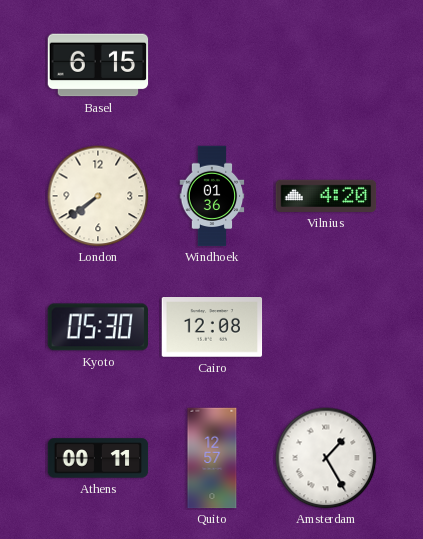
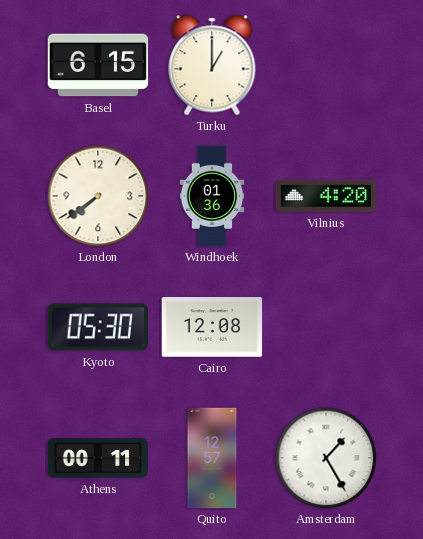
Turku: none -> 1:00 (212, 65)
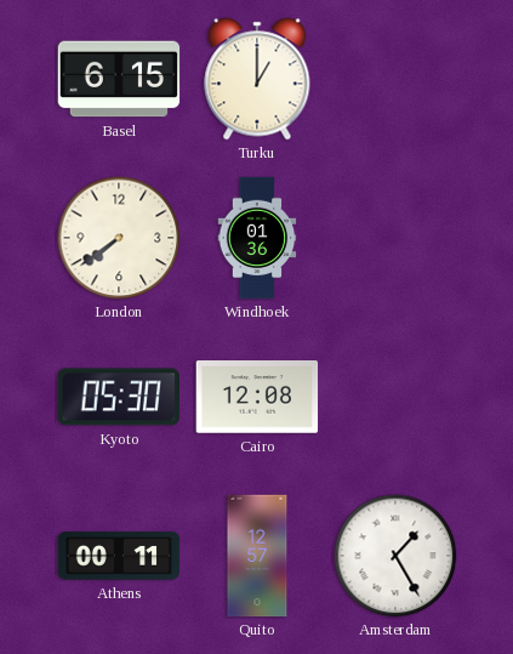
Vilnius: 4:20 -> none (326, 196)
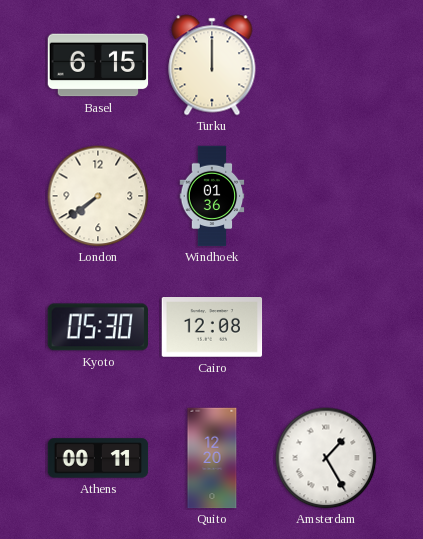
Turku: 1:00 -> 12:00 (212, 65)
Quito: 12:57 -> 12:20 (212, 458)
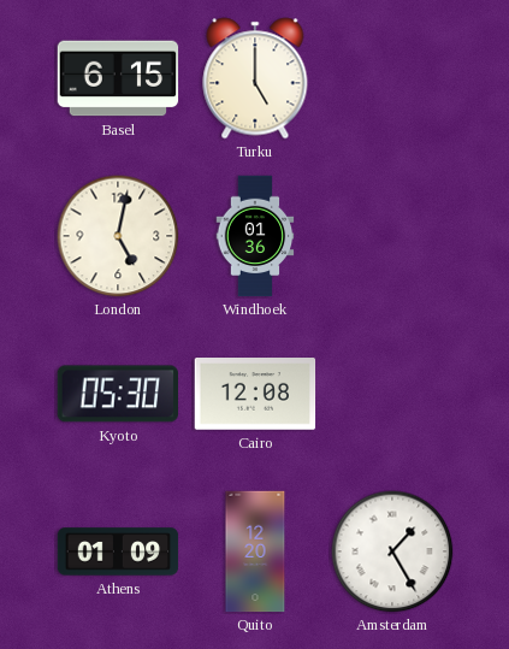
Turku: 12:00 -> 5:00 (255, 78)
London: 7:39 -> 5:02 (118, 236)
Athens: 00:11 -> 01:09 (118, 551)
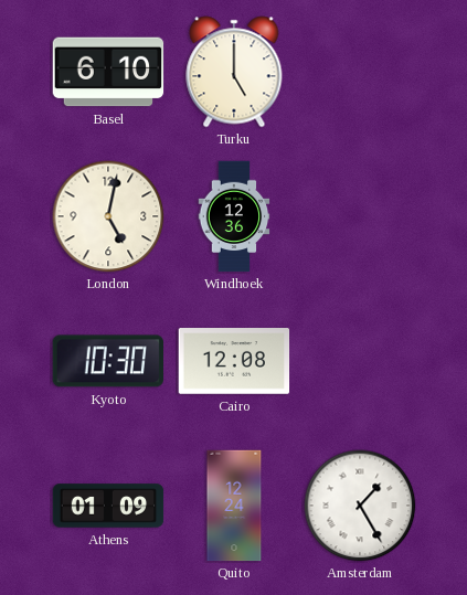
Basel: 6:15 -> 6:10 (108, 72)
Windhoek: 01:36 -> 12:36 (234, 216)
Kyoto: 05:30 -> 10:30 (107, 361)
Quito: 12:20 -> 12:24 (234, 506)
